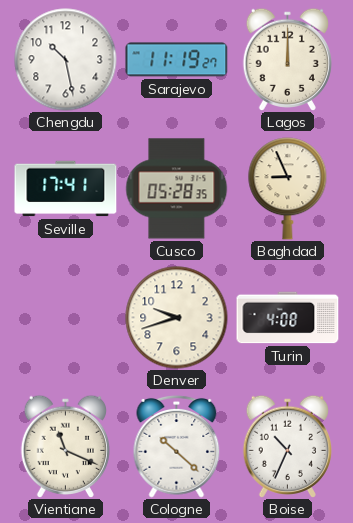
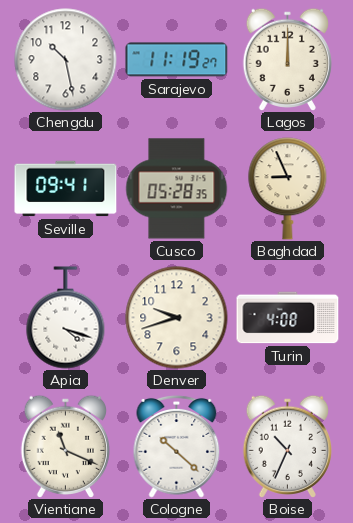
Seville: 17:41 -> 09:41 (66, 189)
Apia: none -> 4:18 (66, 318)
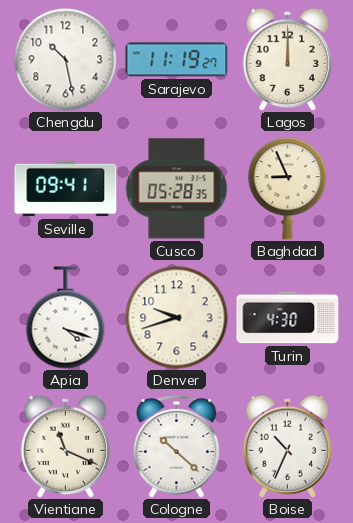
Turin: 4:08 -> 4:30 (288, 318)
